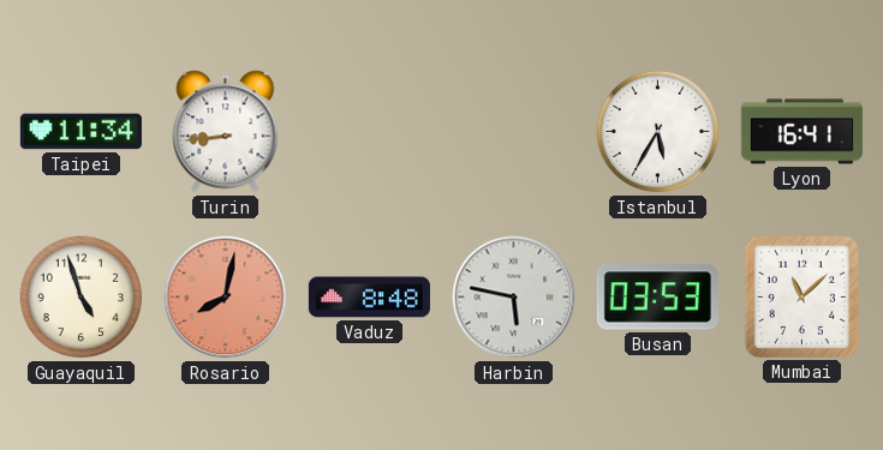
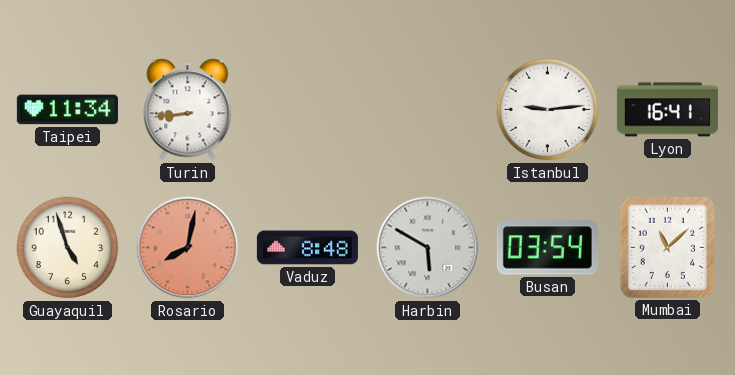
Istanbul: 5:35 -> 9:14 (548, 110)
Harbin: 5:47 -> 5:50 (428, 248)
Busan: 03:53 -> 03:54 (547, 248)
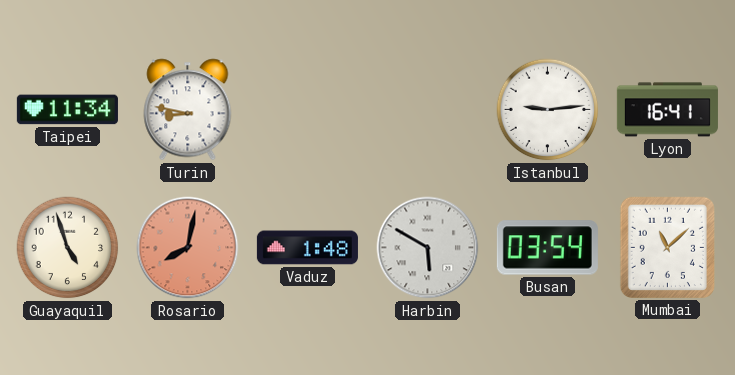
Turin: 8:44 -> 8:47 (188, 110)
Vaduz: 8:48 -> 1:48 (307, 248)
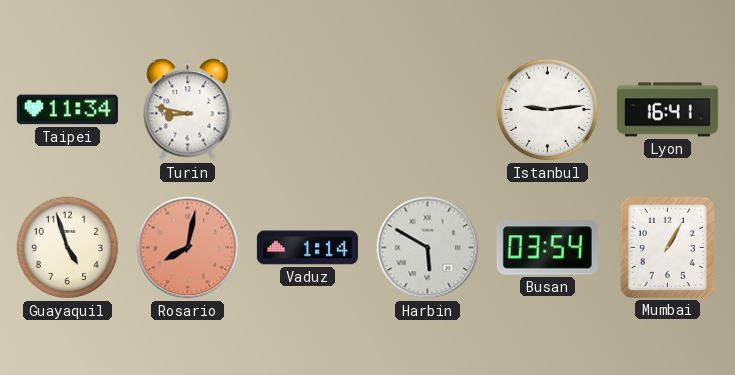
Vaduz: 1:48 -> 1:14 (307, 248)
Mumbai: 11:08 -> 1:05 (667, 247)
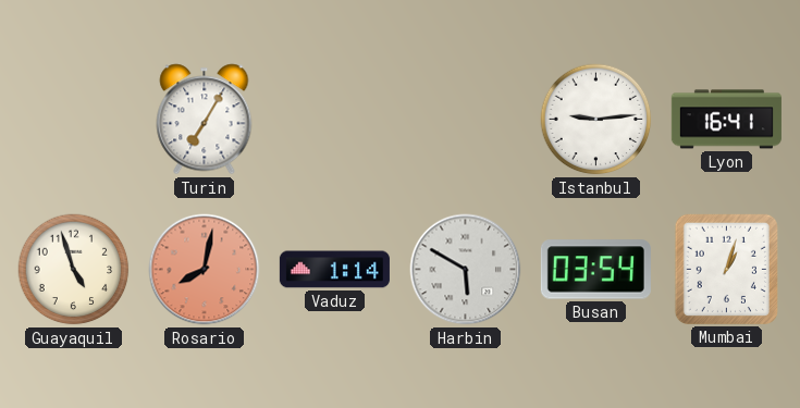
Taipei: 11:34 -> none (67, 110)
Turin: 8:47 -> 7:05 (205, 120)
Mumbai: 1:05 -> 1:03 (726, 269)
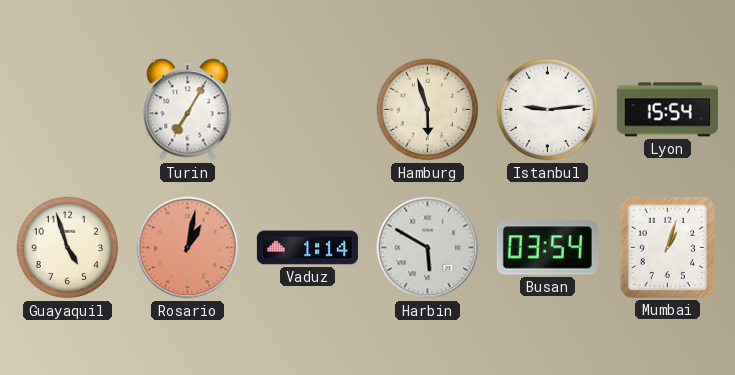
Hamburg: none -> 5:57 (428, 110)
Lyon: 16:41 -> 15:54 (667, 110)
Rosario: 8:02 -> 1:02 (188, 248)
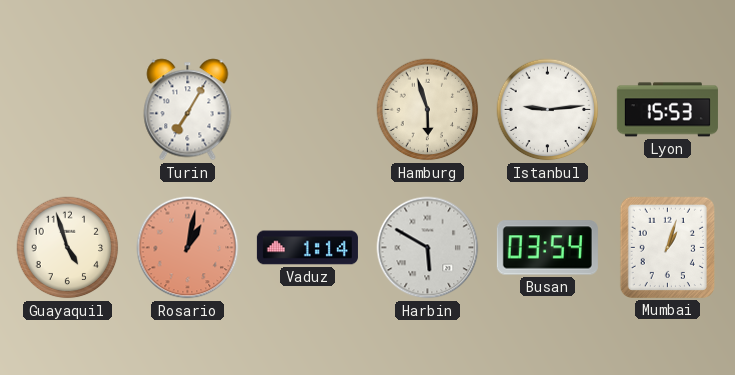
Lyon: 15:54 -> 15:53 (667, 110)
